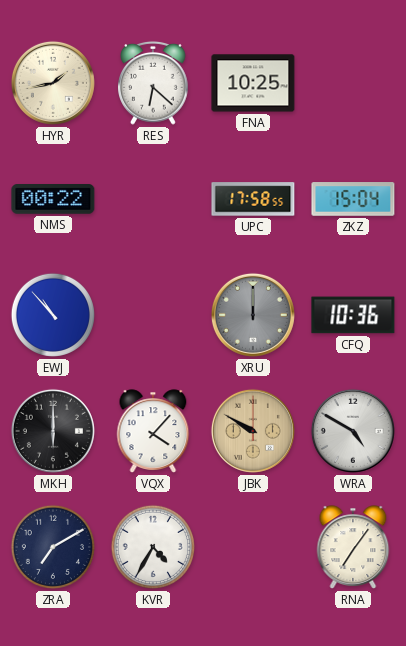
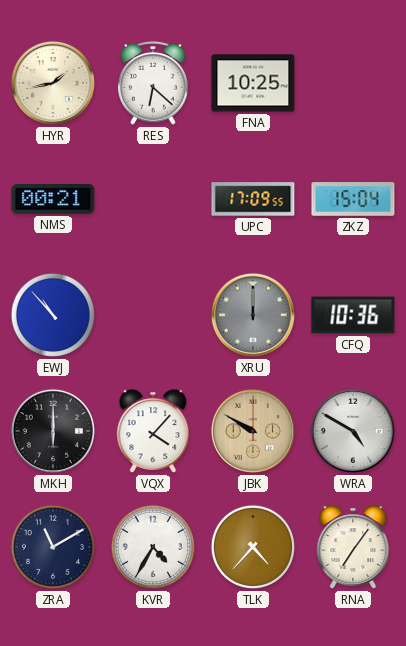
NMS: 00:22 -> 00:21 (53, 199)
UPC: 17:58 -> 17:09 (253, 199)
ZRA: 7:10 -> 11:10 (53, 547)
TLK: none -> 4:37 (253, 547)
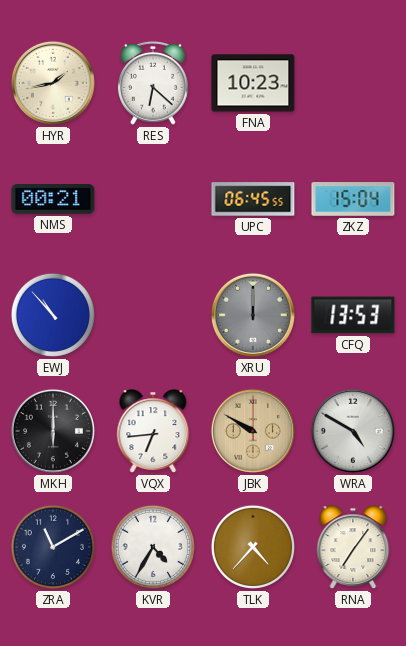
FNA: 10:25 -> 10:23 (253, 83)
UPC: 17:09 -> 06:45 (253, 199)
CFQ: 10:36 -> 13:53 (353, 315)
VQX: 4:07 -> 6:44 (153, 431)
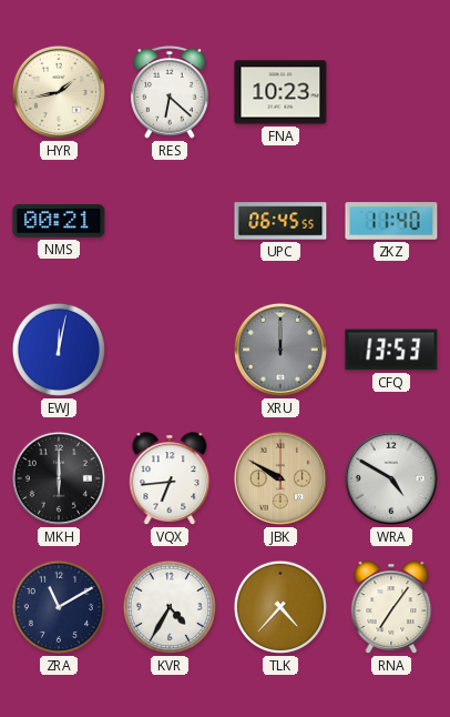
ZKZ: 15:04 -> 11:40 (391, 221)
EWJ: 10:53 -> 12:02 (59, 350)
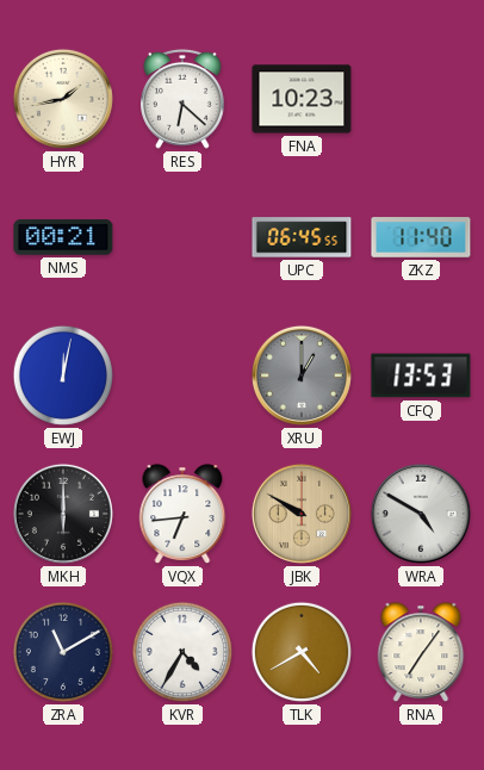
XRU: 12:00 -> 1:00 (302, 375)
TLK: 4:37 -> 4:40 (302, 652)
